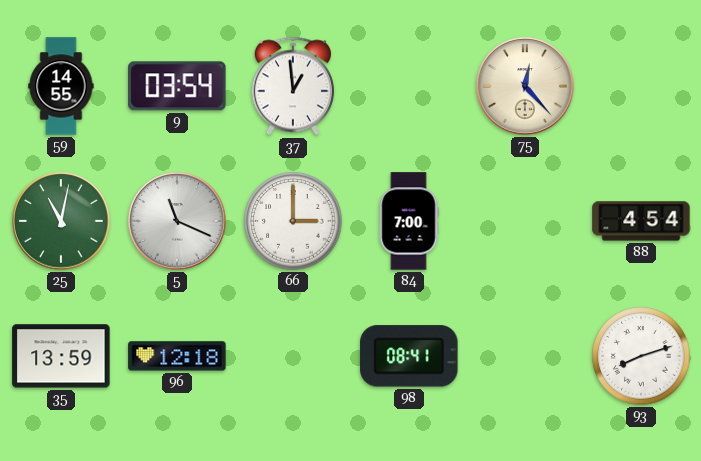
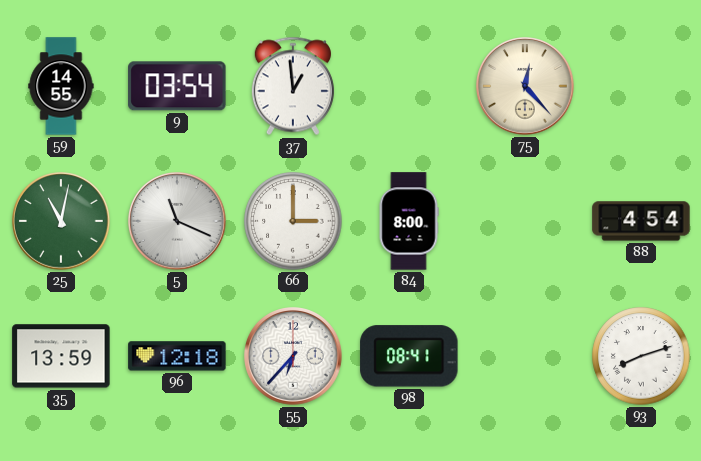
84: 7:00 -> 8:00 (409, 221)
55: none -> 6:37 (294, 357)
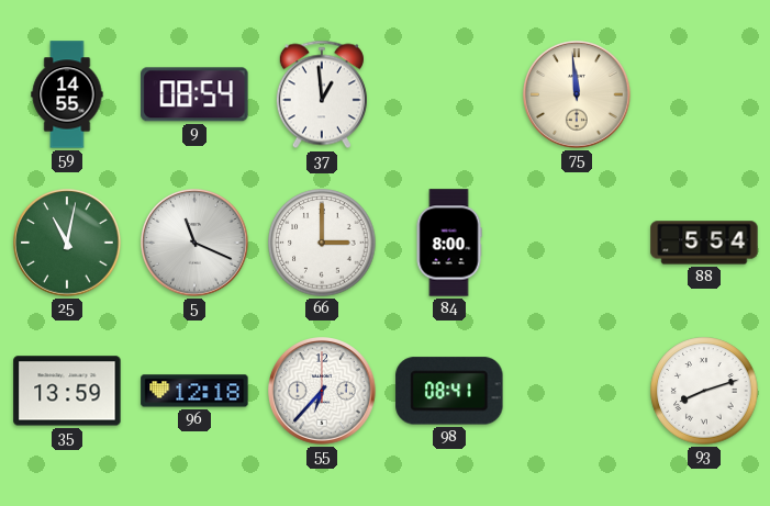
9: 03:54 -> 08:54 (194, 94)
75: 12:23 -> 11:59 (578, 95)
88: 4:54 -> 5:54 (704, 243)
